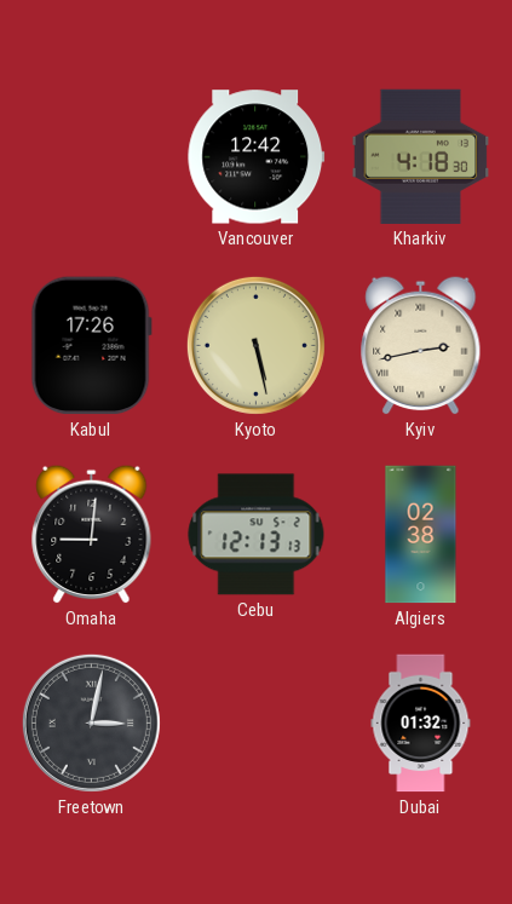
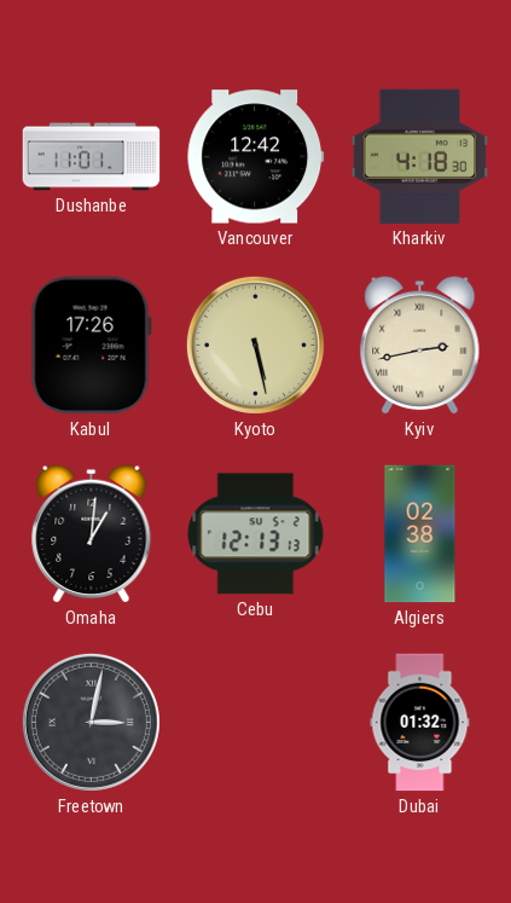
Dushanbe: none -> 11:01 (92, 157)
Omaha: 9:01 -> 1:01 (92, 533)
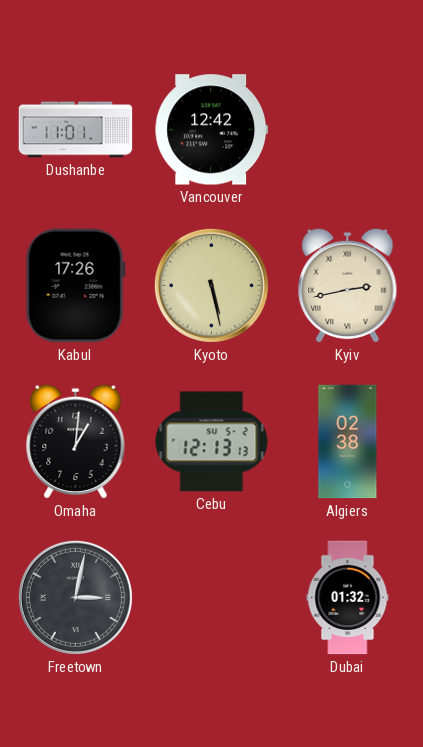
Kharkiv: 4:18 -> none (420, 156)
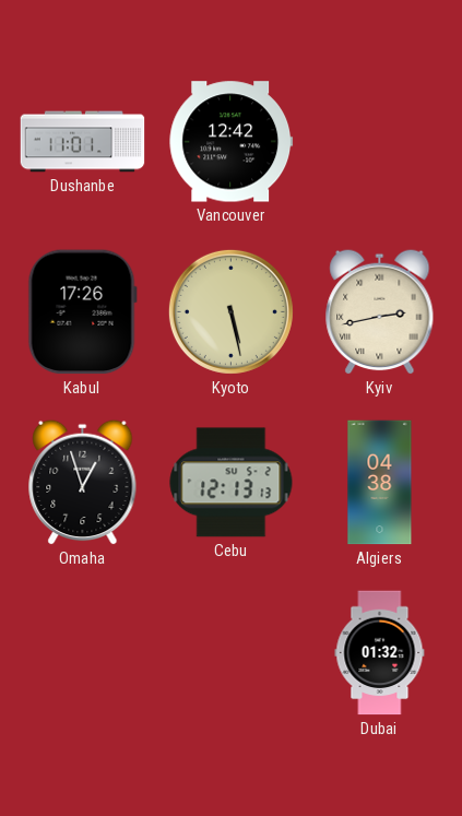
Omaha: 1:01 -> 12:57 (83, 482)
Algiers: 02:38 -> 04:38 (380, 483)
Freetown: 3:02 -> none (75, 597)
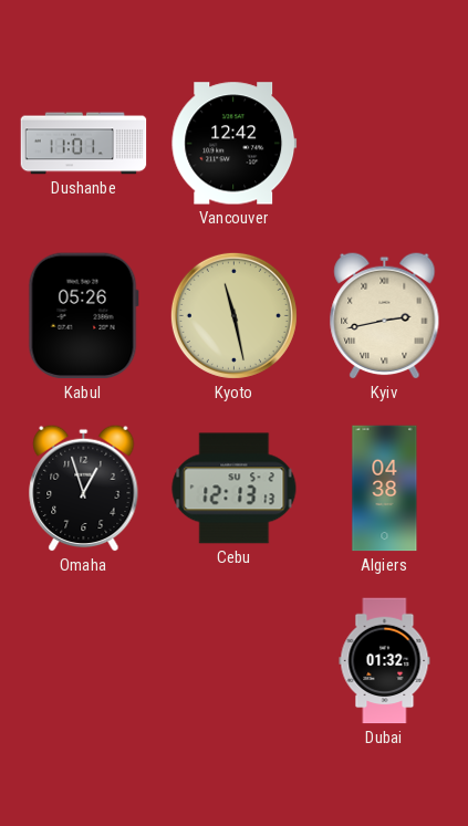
Kabul: 17:26 -> 05:26 (83, 316)
Kyoto: 5:28 -> 11:28 (233, 315)
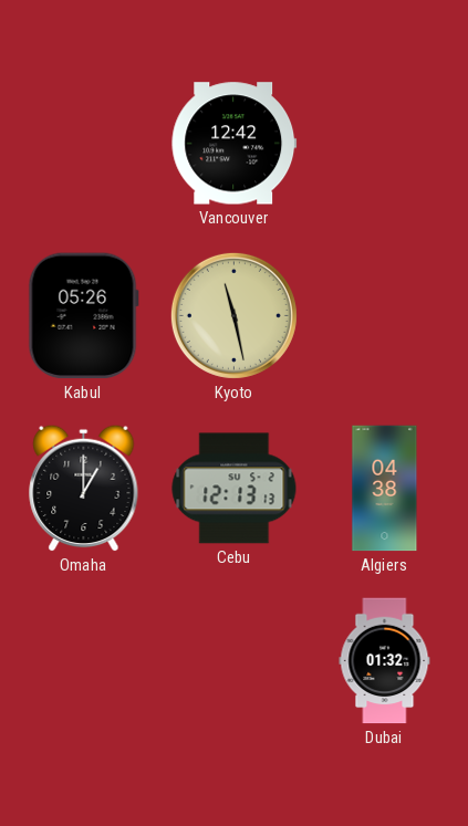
Dushanbe: 11:01 -> none (84, 144)
Kyiv: 2:43 -> none (385, 315)
Omaha: 12:57 -> 1:00 (84, 488)
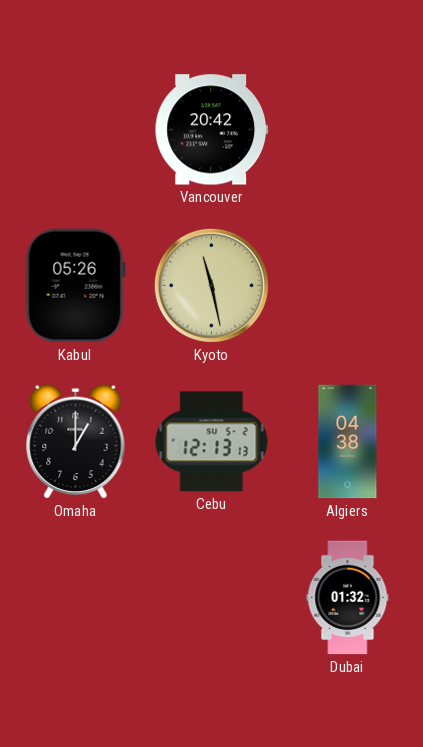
Vancouver: 12:42 -> 20:42 (212, 130)
